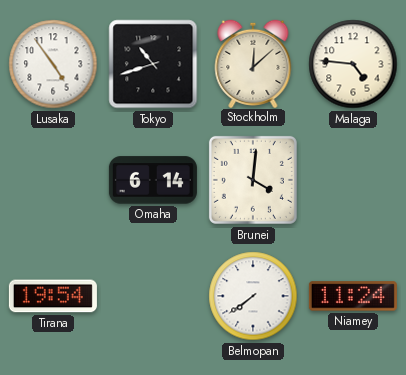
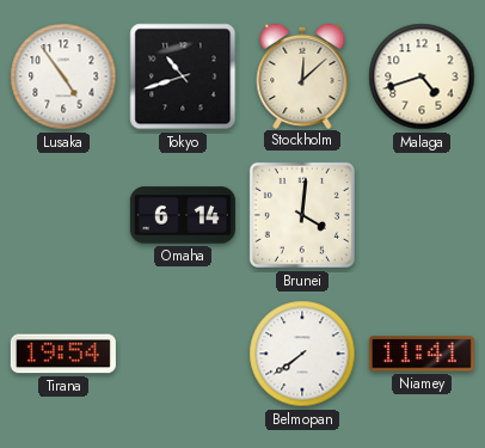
Malaga: 4:46 -> 4:42 (422, 76)
Niamey: 11:24 -> 11:41 (422, 354)
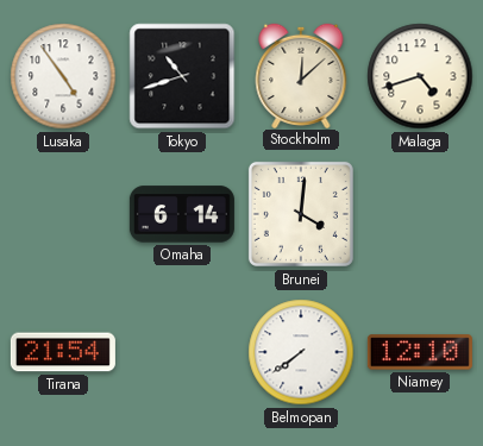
Tirana: 19:54 -> 21:54 (63, 352)
Niamey: 11:41 -> 12:10 (420, 352)
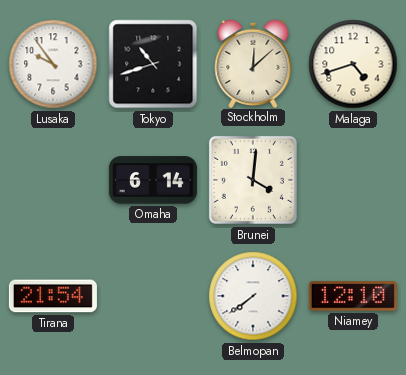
Lusaka: 4:54 -> 9:54 (53, 64)
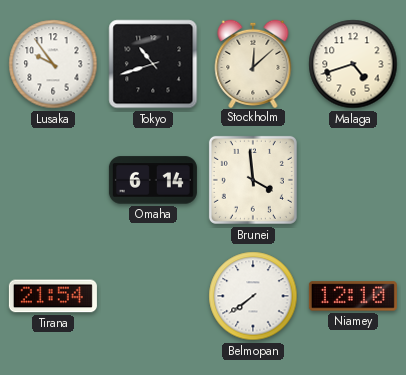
Brunei: 4:01 -> 3:59 (253, 180)
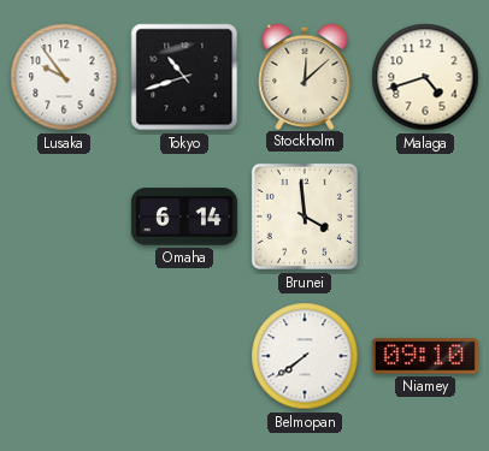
Tirana: 21:54 -> none (53, 296)
Niamey: 12:10 -> 09:10 (425, 356)
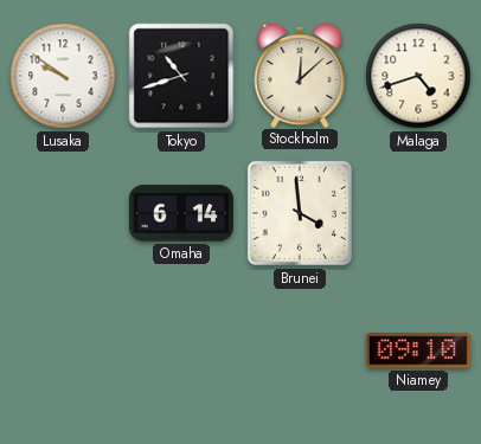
Lusaka: 9:54 -> 9:51 (63, 76)
Belmopan: 7:39 -> none (305, 356)
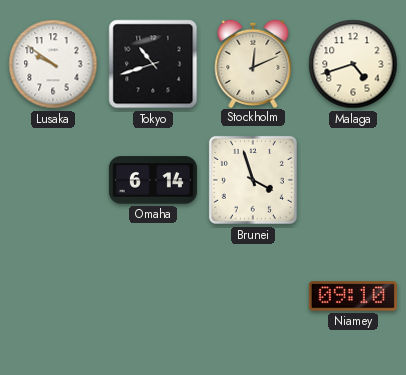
Stockholm: 12:08 -> 12:11 (253, 63)
Brunei: 3:59 -> 3:57 (253, 180)
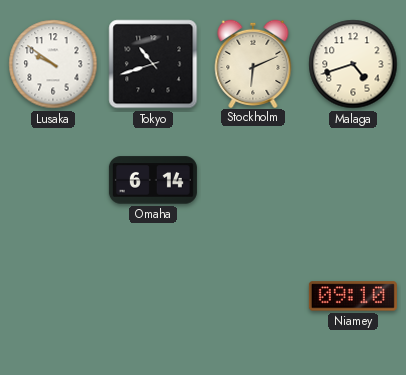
Stockholm: 12:11 -> 6:11 (253, 63)
Brunei: 3:57 -> none (253, 180)
